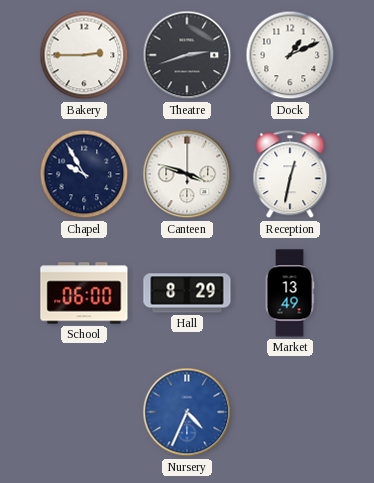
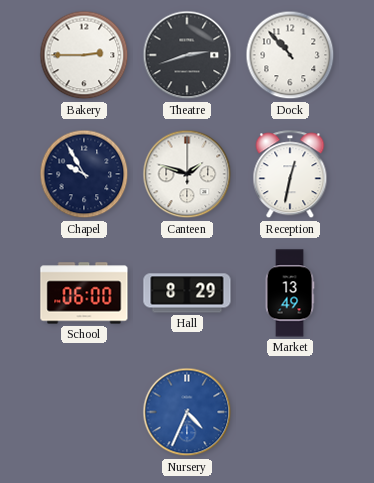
Dock: 1:11 -> 10:53 (290, 55)
Canteen: 3:48 -> 1:48 (187, 174)
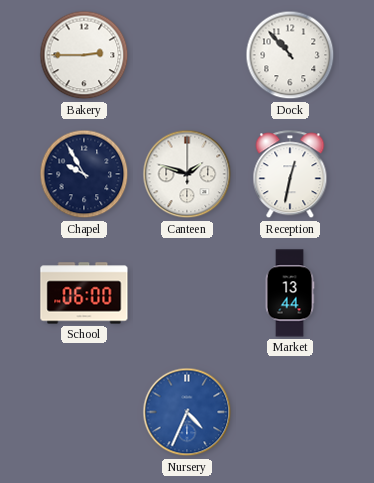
Theatre: 2:42 -> none (187, 55)
Hall: 8:29 -> none (187, 293)
Market: 13:49 -> 13:44 (290, 293)
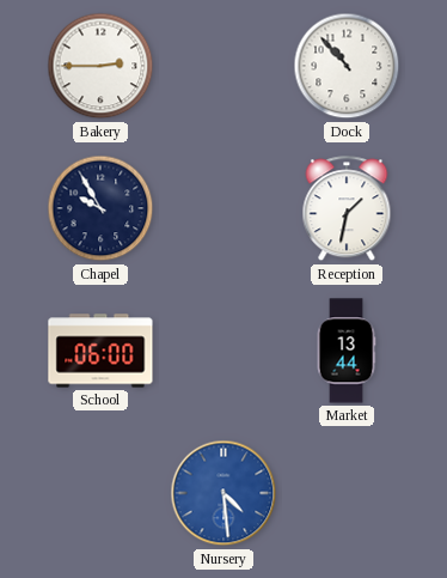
Canteen: 1:48 -> none (187, 174)
Reception: 12:32 -> 1:32 (347, 209)
Nursery: 4:34 -> 4:29 (223, 493)
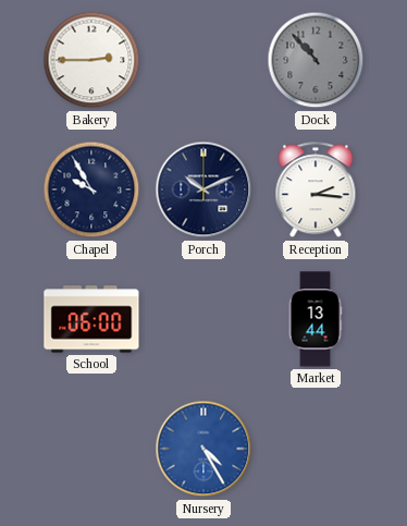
Dock dial: white -> grey (316, 60)
Porch: none -> 10:11 (203, 189)
Reception: 1:32 -> 2:16 (316, 191)
Nursery: 4:29 -> 4:25 (203, 449)
